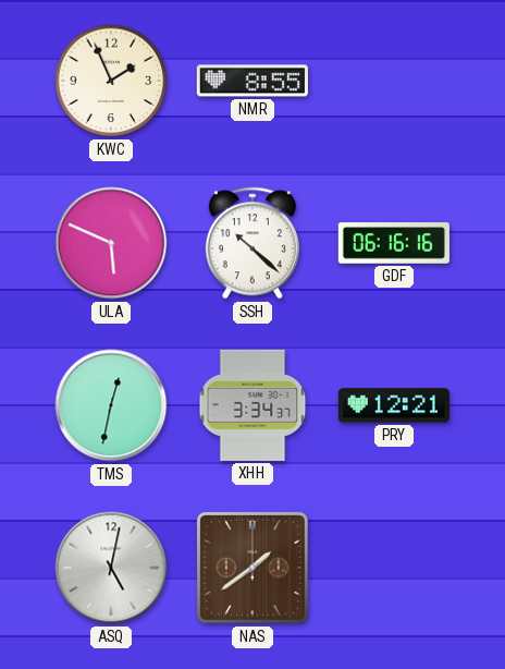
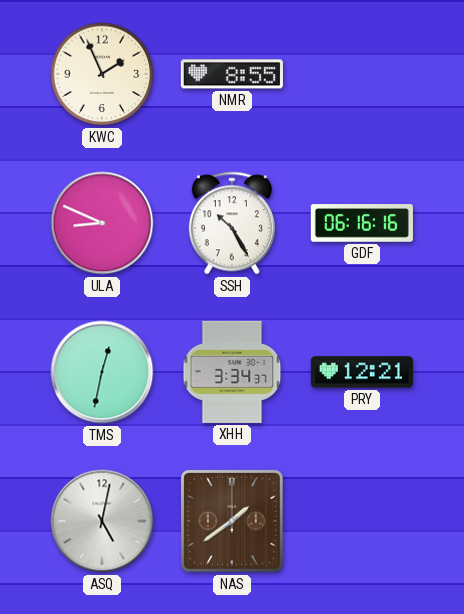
ULA: 5:49 -> 8:49 (102, 223)
SSH: 10:22 -> 10:25 (232, 223)
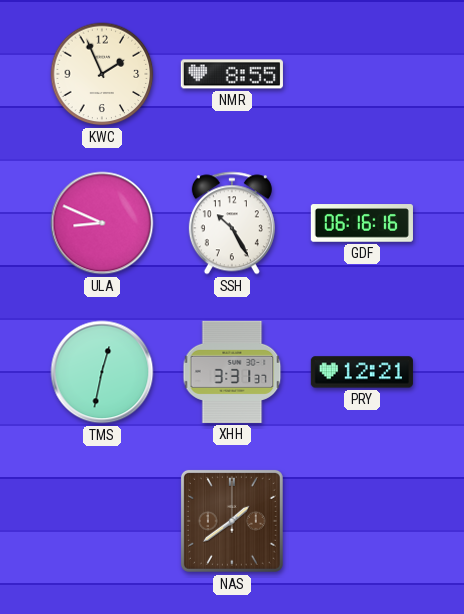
XHH: 3:34 -> 3:31 (232, 372)
ASQ: 5:02 -> none (102, 521)
